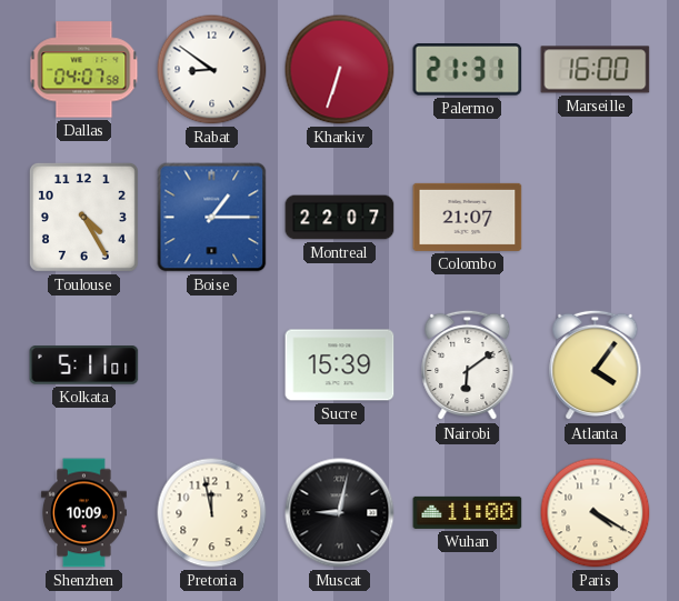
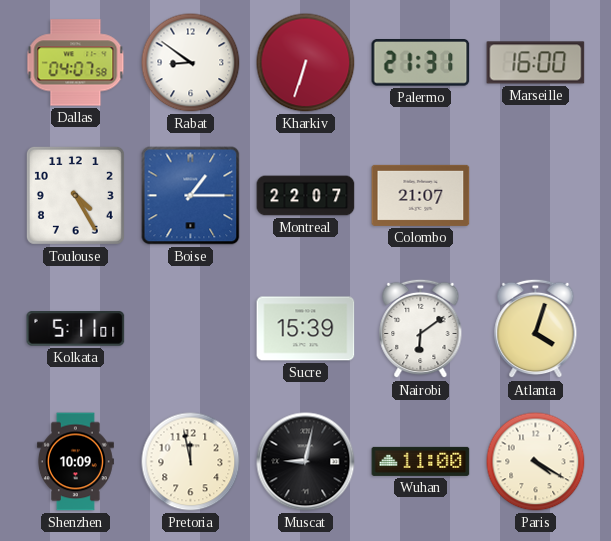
Atlanta: 4:06 -> 4:03 (536, 329)
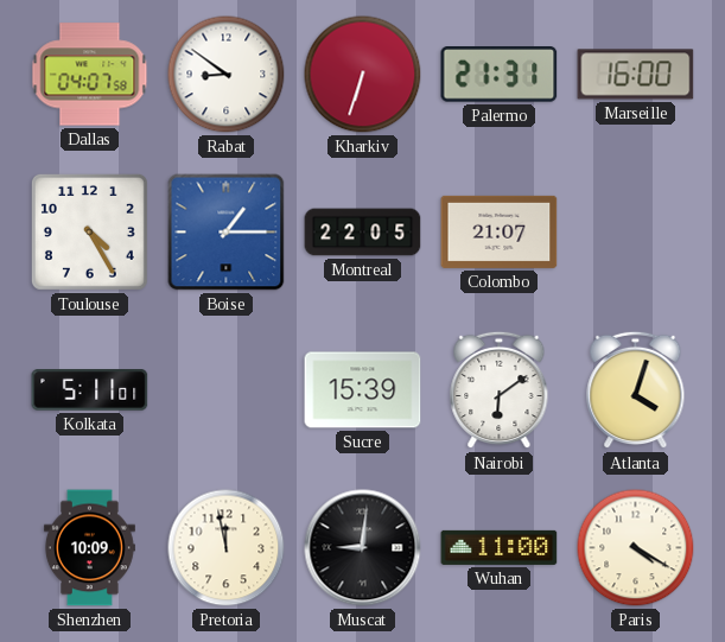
Montreal: 22:07 -> 22:05 (363, 233)
Muscat: 9:02 -> 9:01 (363, 548)
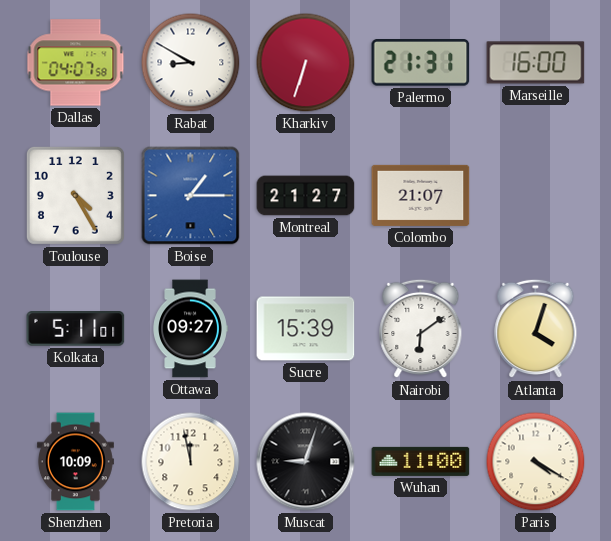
Rabat: 8:51 -> 8:50 (191, 63)
Montreal: 22:05 -> 21:27 (306, 196)
Ottawa: none -> 09:27 (190, 329)
Muscat: 9:01 -> 9:03 (306, 462)
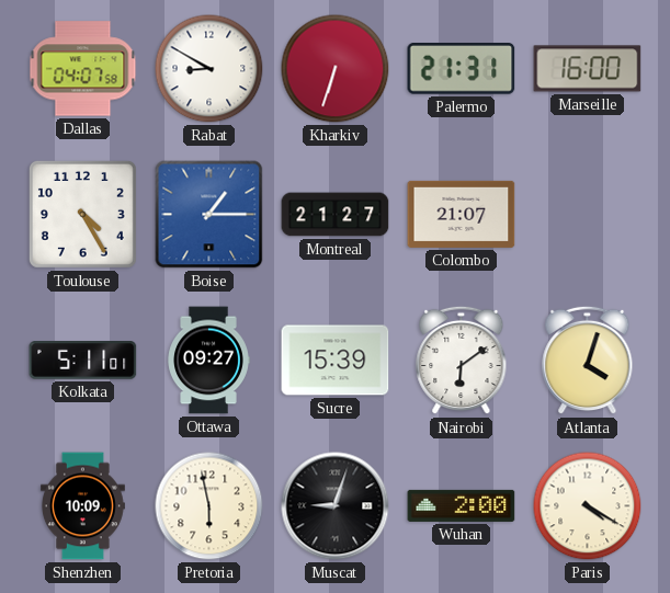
Pretoria: 11:58 -> 5:58 (209, 506)
Wuhan: 11:00 -> 2:00 (462, 505)
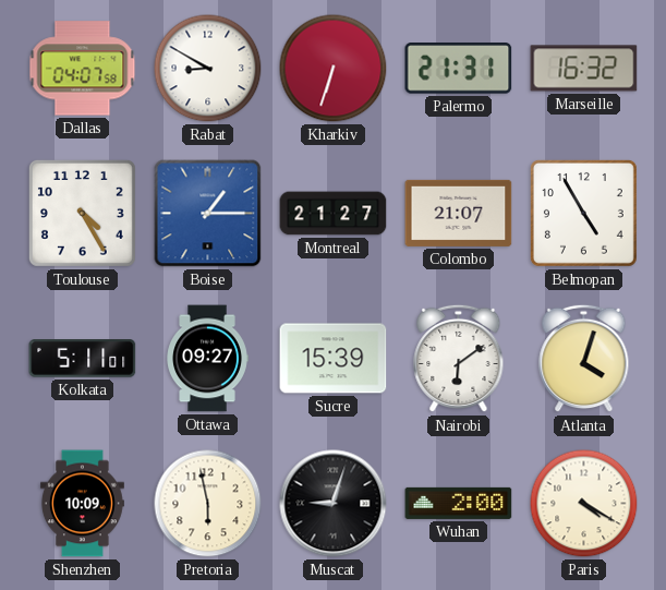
Marseille: 16:00 -> 16:32 (584, 69)
Belmopan: none -> 4:55 (583, 213)
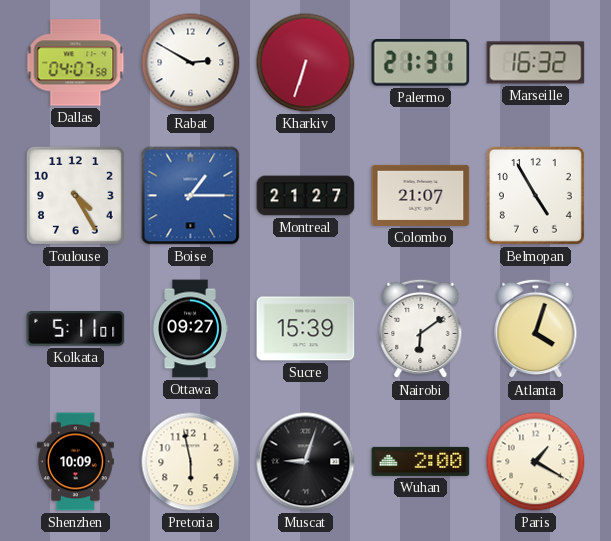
Rabat: 8:50 -> 2:50 (191, 63)
Paris: 4:20 -> 1:20 (536, 462)
